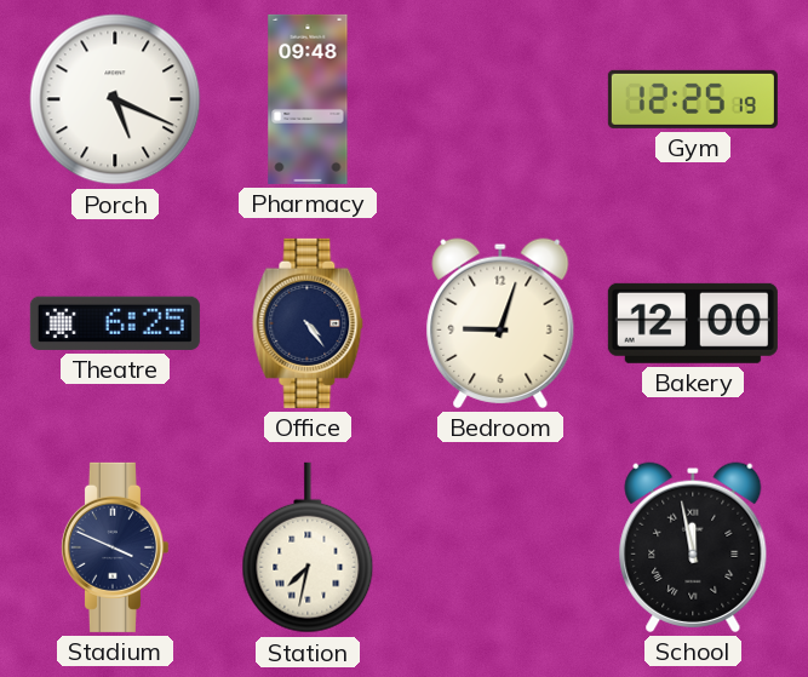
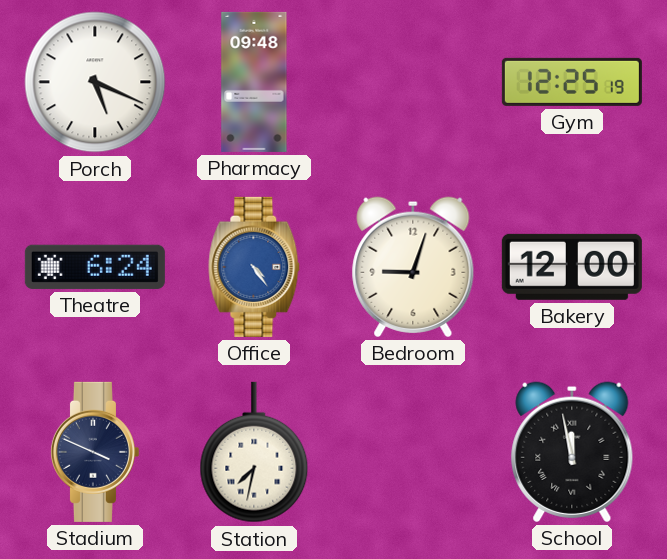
Theatre: 6:25 -> 6:24 (95, 267)
Office dial: navy -> blue (254, 267)
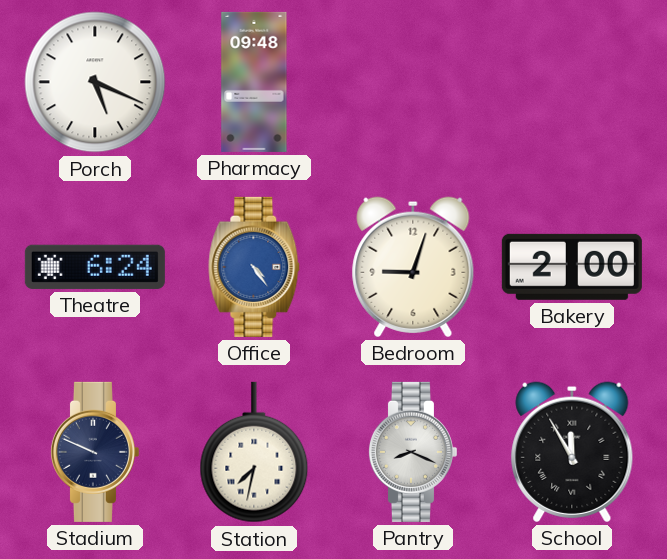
Gym: 12:25 -> none (572, 82)
Bakery: 12:00 -> 2:00 (572, 267)
Stadium: 3:49 -> 9:49 (94, 452)
Pantry: none -> 8:19 (412, 452)
School: 11:58 -> 11:55 (572, 452)
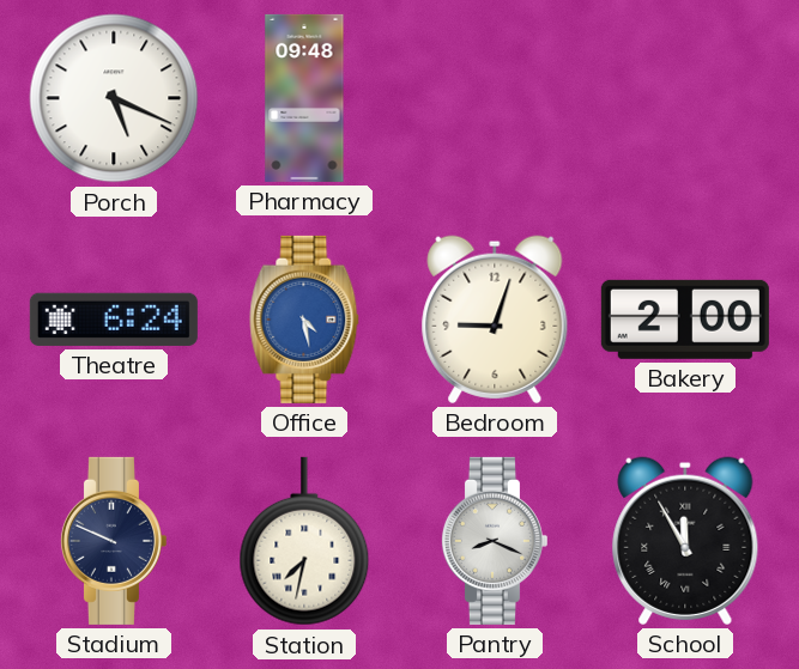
Office: 4:24 -> 4:28 (304, 320)
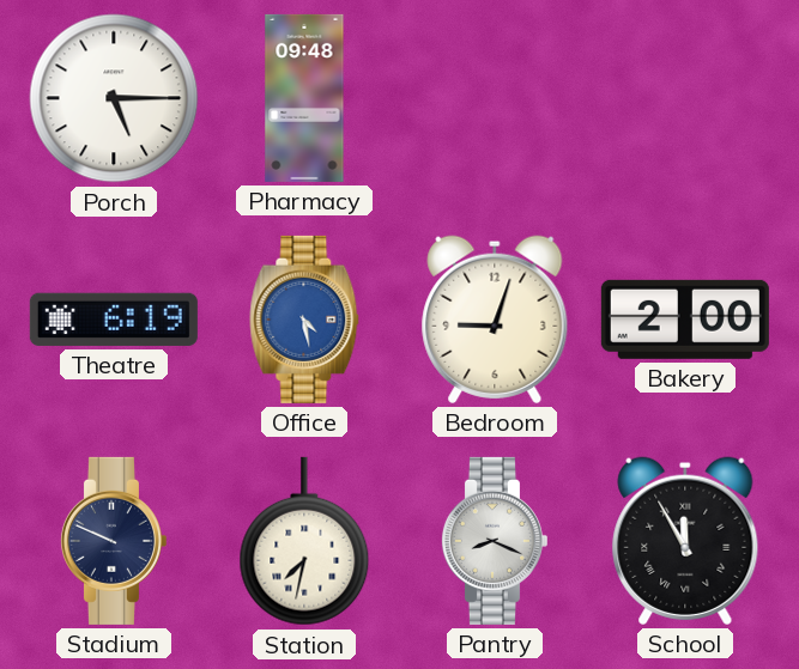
Porch: 5:19 -> 5:15 (114, 98)
Theatre: 6:24 -> 6:19 (114, 320)
